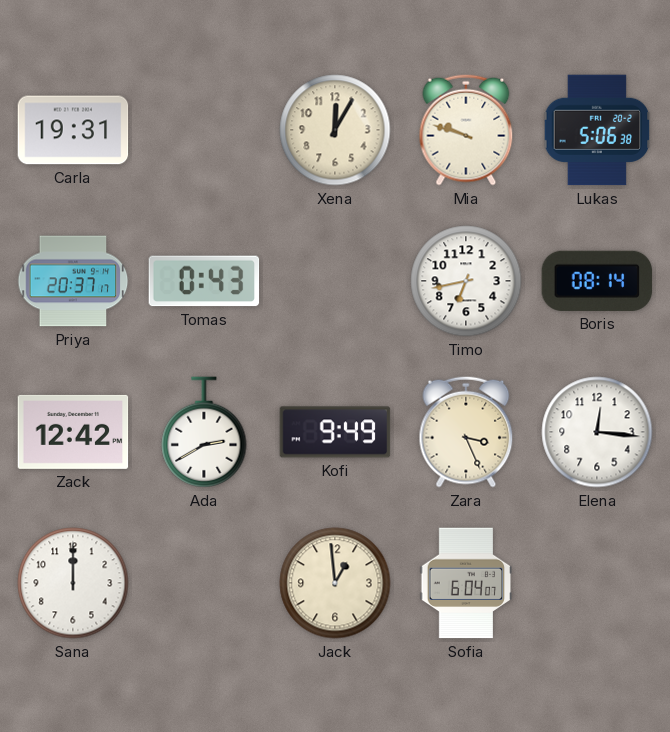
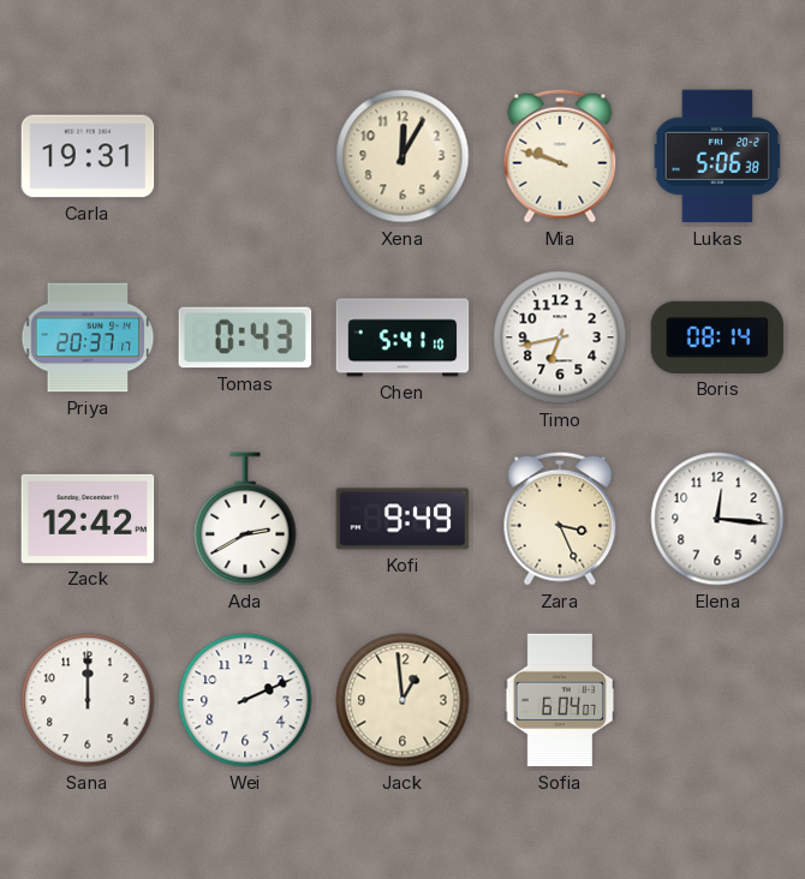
Chen: none -> 5:41 (402, 337)
Wei: none -> 2:11 (245, 700)
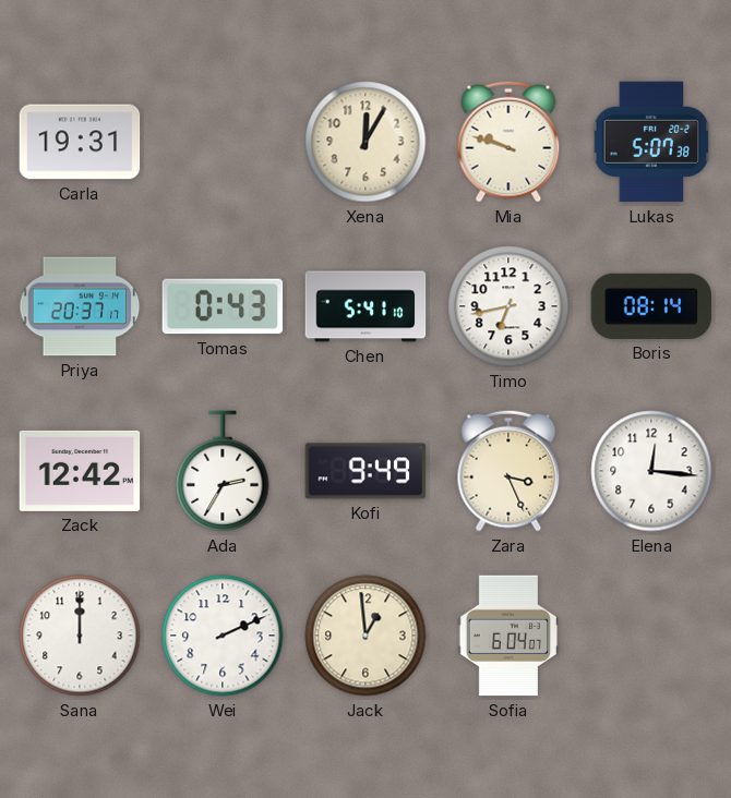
Lukas: 5:06 -> 5:07 (651, 142)
Ada: 2:40 -> 2:35 (223, 471)
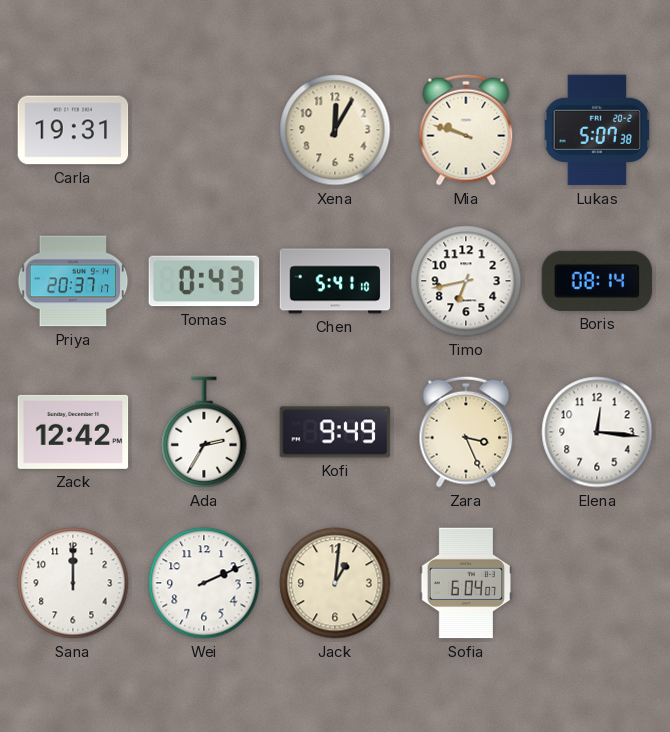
Jack: 12:59 -> 1:01 (335, 583)
